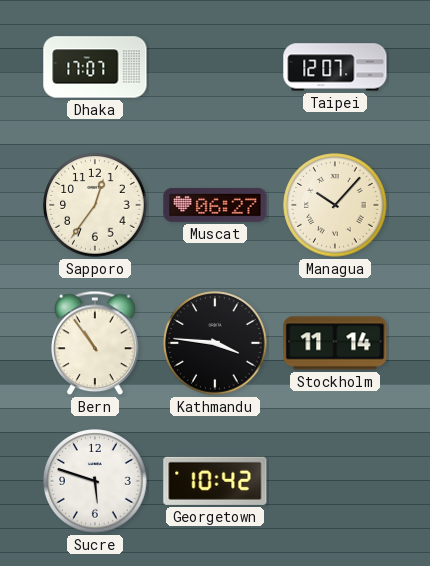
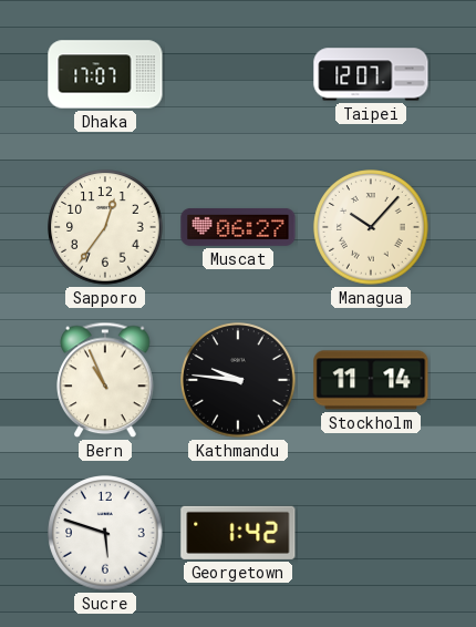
Bern: 10:54 -> 10:56 (105, 380)
Kathmandu: 3:46 -> 9:46 (238, 380)
Georgetown: 10:42 -> 1:42 (238, 533)
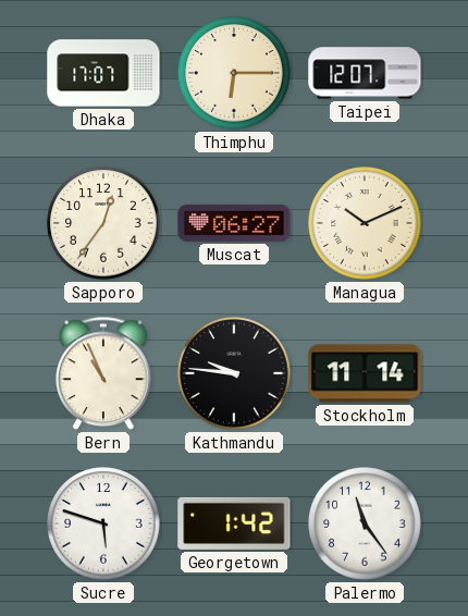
Thimphu: none -> 6:15 (234, 73)
Managua: 10:07 -> 10:11 (365, 223)
Palermo: none -> 11:24 (365, 523)
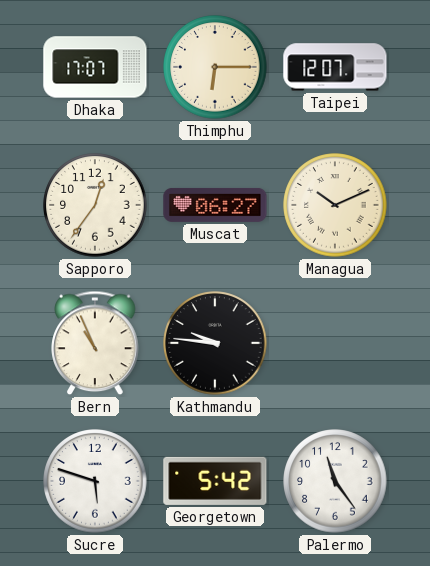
Stockholm: 11:14 -> none (365, 373)
Georgetown: 1:42 -> 5:42 (215, 481)
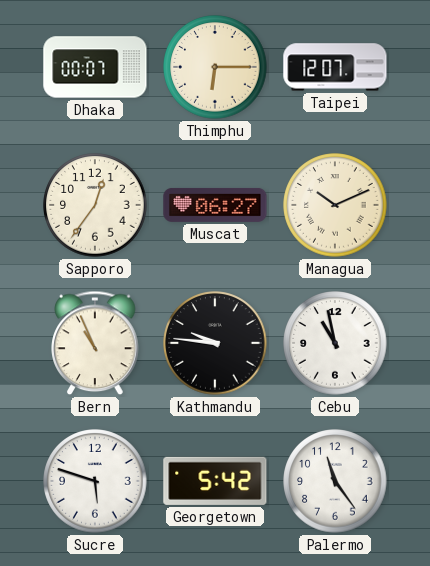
Dhaka: 17:07 -> 00:07 (95, 67)
Cebu: none -> 10:58 (335, 343)
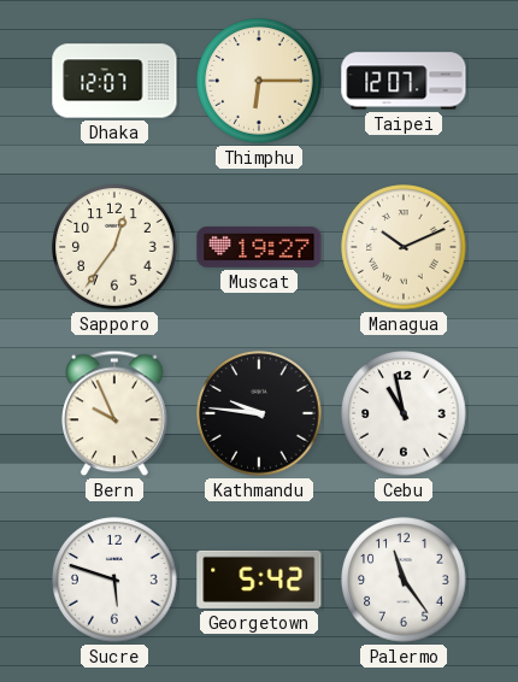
Dhaka: 00:07 -> 12:07 (114, 81)
Muscat: 06:27 -> 19:27 (259, 247)
Bern: 10:56 -> 9:56 (114, 413)
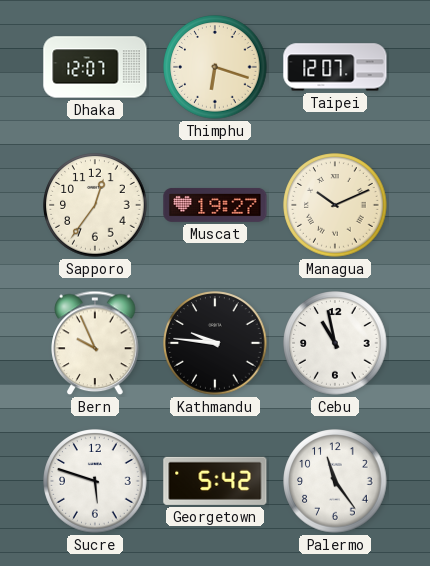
Thimphu: 6:15 -> 6:18 (215, 67)
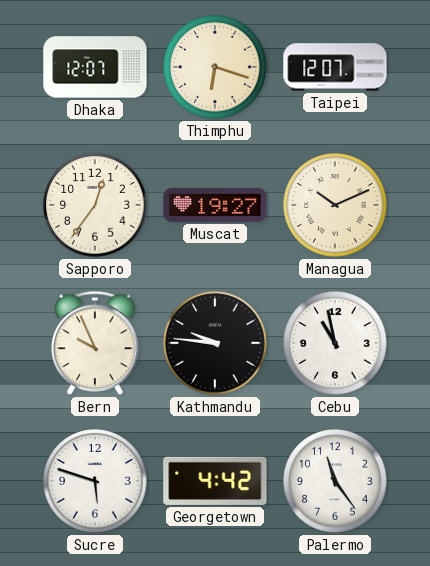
Georgetown: 5:42 -> 4:42 (215, 481)
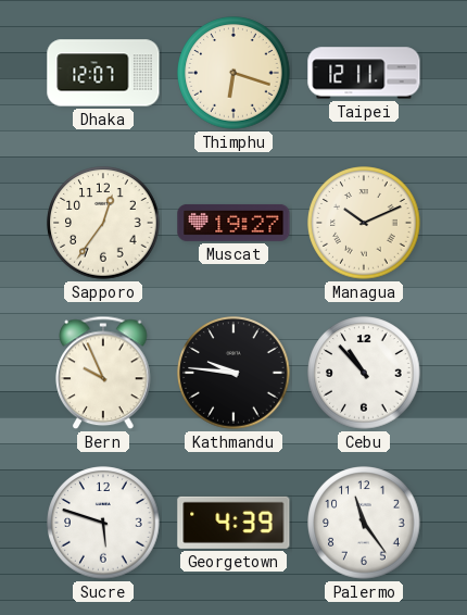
Taipei: 12:07 -> 12:11 (364, 73)
Cebu: 10:58 -> 10:53 (364, 373)
Georgetown: 4:42 -> 4:39 (233, 523)
